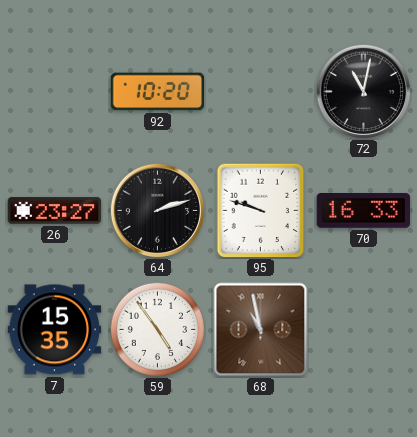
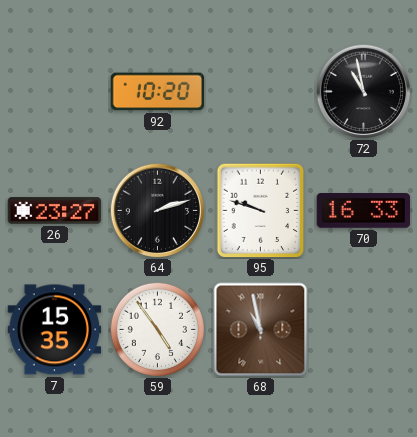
72: 11:02 -> 10:58 (363, 91)
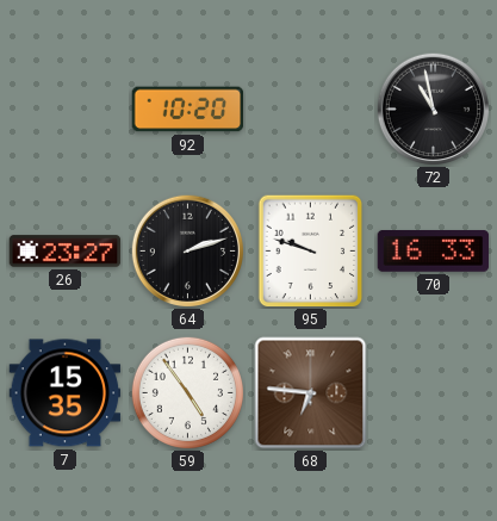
68: 10:58 -> 6:46 (311, 393)
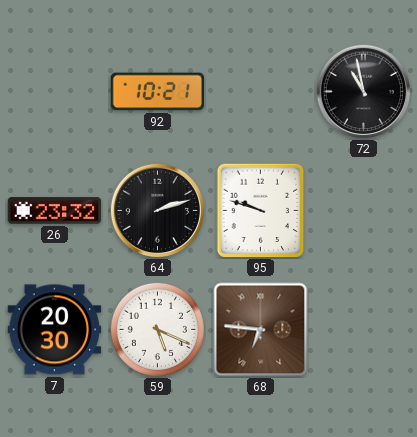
92: 10:20 -> 10:21 (158, 92)
26: 23:27 -> 23:32 (55, 211)
70: 16:33 -> none (434, 252)
7: 15:35 -> 20:30 (55, 330)
59: 4:54 -> 5:19 (157, 329)
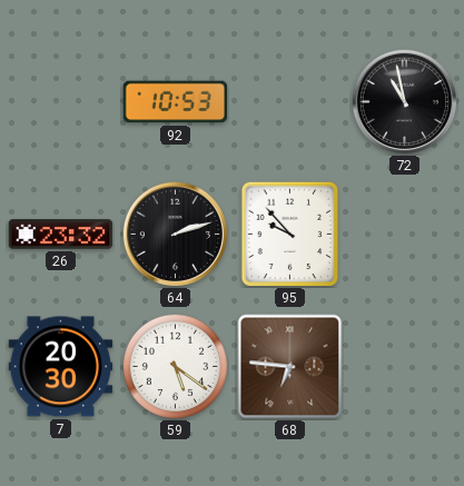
92: 10:21 -> 10:53 (176, 102)
95: 9:48 -> 9:53 (290, 235)
59: 5:19 -> 5:21 (175, 366)
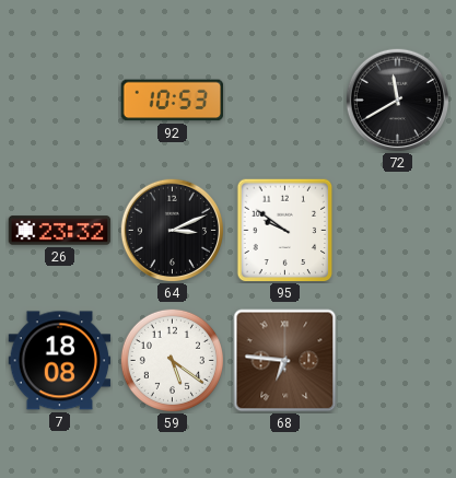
72: 10:58 -> 11:40 (397, 100)
64: 2:12 -> 3:11 (172, 230)
95: 9:53 -> 9:51 (285, 231)
7: 20:30 -> 18:08 (60, 361)
